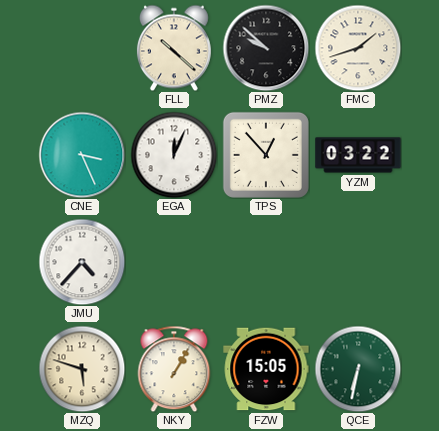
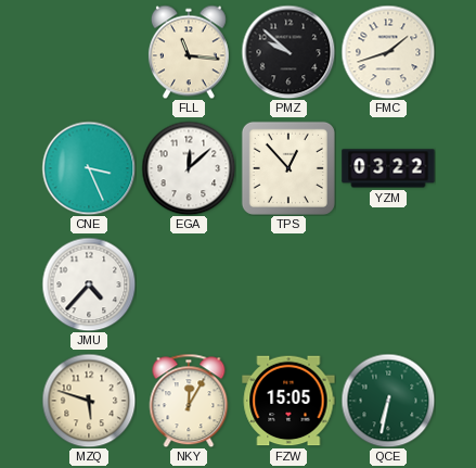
FLL: 10:22 -> 11:16 (189, 52)
EGA: 12:04 -> 12:08 (189, 168)
NKY: 1:05 -> 12:05 (189, 401)
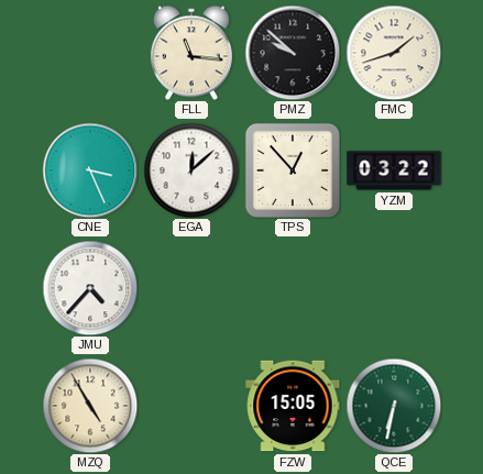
MZQ: 5:48 -> 4:55 (90, 406)
NKY: 12:05 -> none (189, 401)
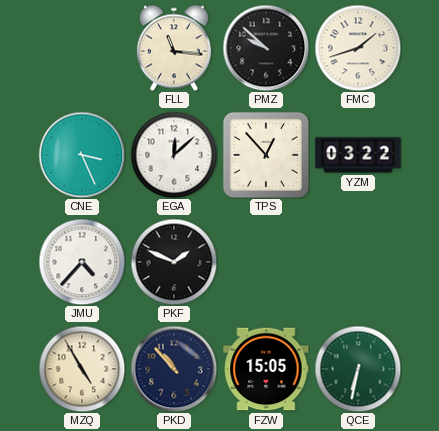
PKF: none -> 1:49 (174, 262)
PKD: none -> 10:53 (174, 369)
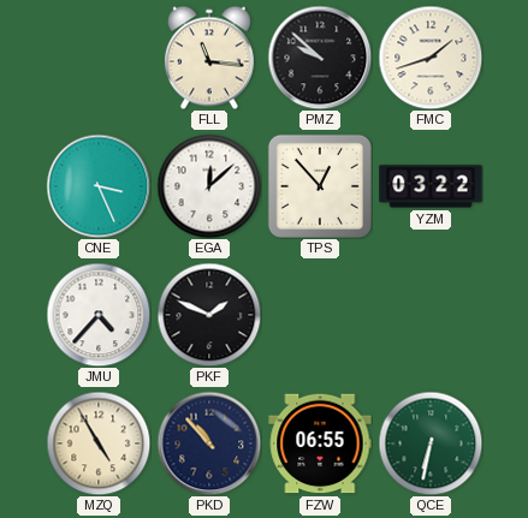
FZW: 15:05 -> 06:55 (320, 443)
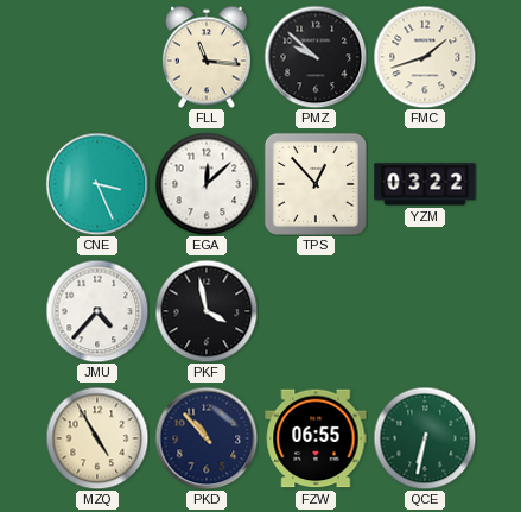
PKF: 1:49 -> 3:58 (207, 311)
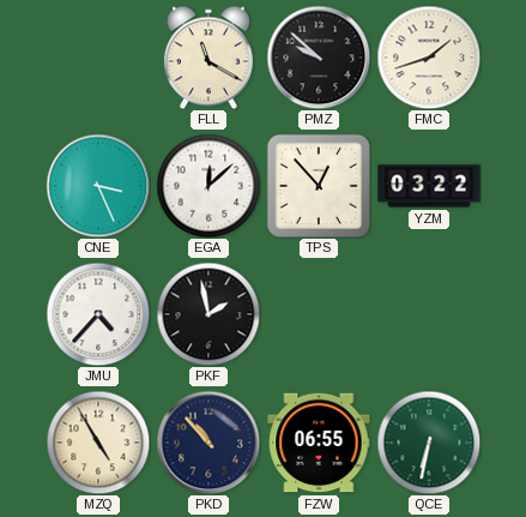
FLL: 11:16 -> 11:20 (208, 58)
PKF: 3:58 -> 1:58 (208, 314)
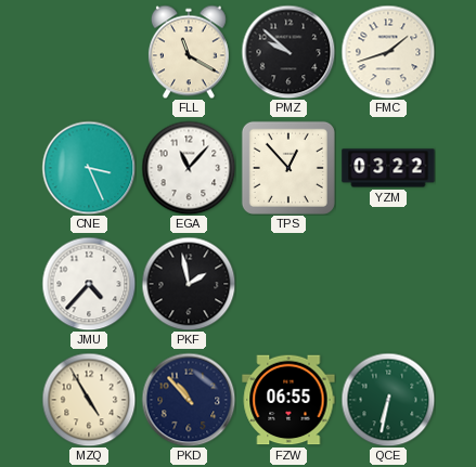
EGA: 12:08 -> 11:07 (189, 168)
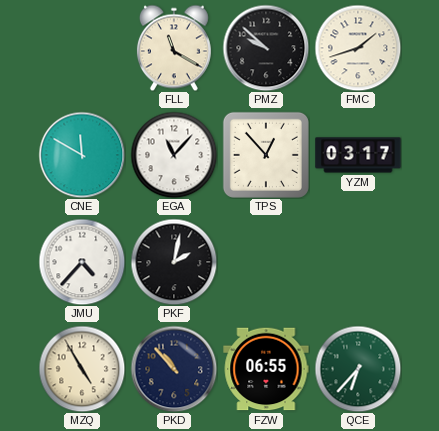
CNE: 3:26 -> 11:50 (82, 155)
YZM: 03:22 -> 03:17 (358, 155)
PKF: 1:58 -> 2:02 (174, 262)
QCE: 6:32 -> 6:37 (358, 369)
